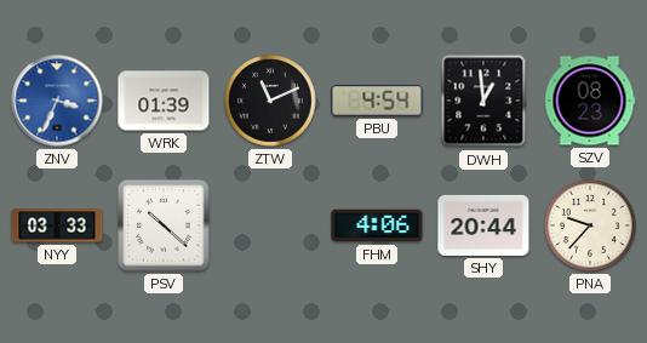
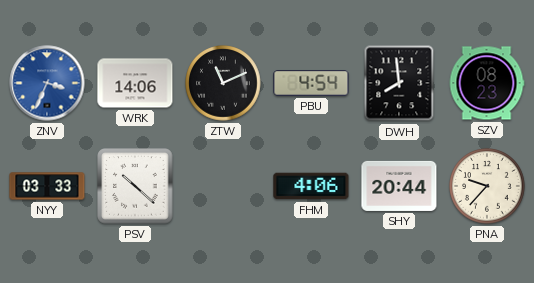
WRK: 01:39 -> 14:06 (135, 83)
DWH: 12:59 -> 7:59 (399, 83)
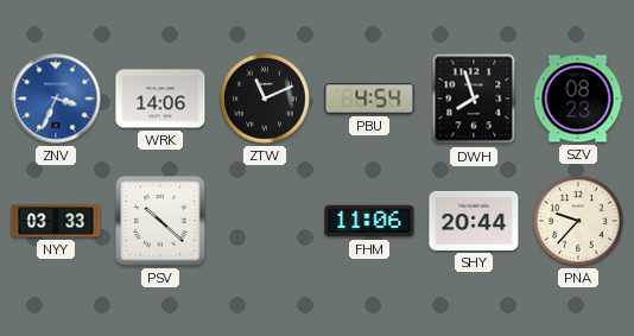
DWH: 7:59 -> 7:57 (474, 99)
FHM: 4:06 -> 11:06 (369, 221)
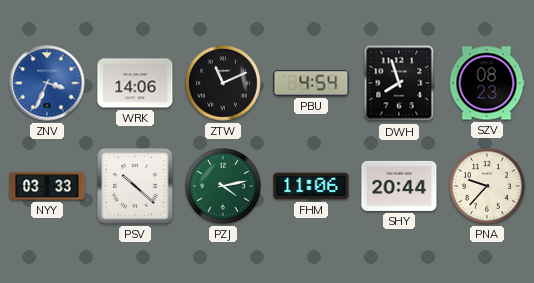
PZJ: none -> 4:13 (223, 186)
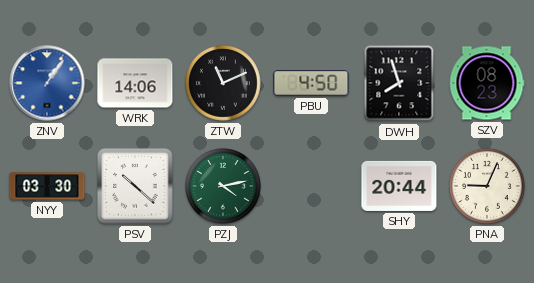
ZNV: 3:34 -> 1:06 (47, 83)
PBU: 4:54 -> 4:50 (311, 83)
NYY: 03:33 -> 03:30 (47, 186)
FHM: 11:06 -> none (311, 186)
PNA: 9:37 -> 9:04 (487, 186)
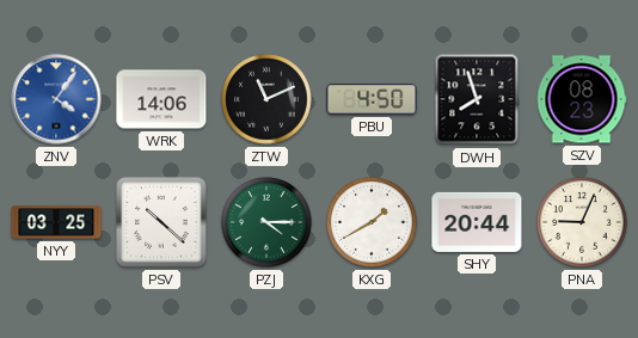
ZNV: 1:06 -> 4:06 (56, 99)
NYY: 03:30 -> 03:25 (56, 222)
PZJ: 4:13 -> 4:15 (266, 222)
KXG: none -> 1:40 (372, 222)
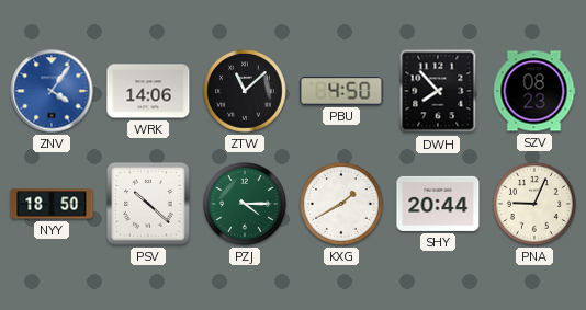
ZTW: 11:11 -> 11:08 (245, 91)
DWH: 7:57 -> 7:53 (438, 91)
NYY: 03:25 -> 18:50 (52, 204)
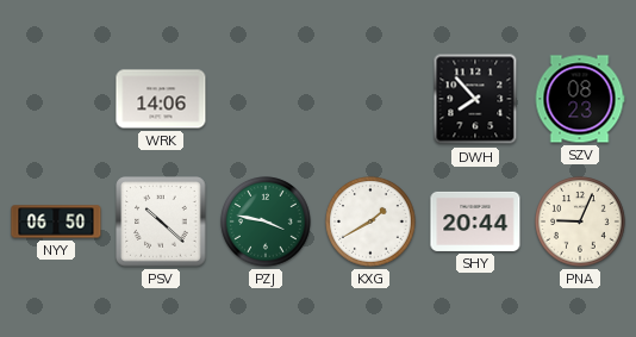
ZNV: 4:06 -> none (52, 91)
ZTW: 11:08 -> none (245, 91)
PBU: 4:50 -> none (341, 91)
NYY: 18:50 -> 06:50 (56, 221)
PZJ: 4:15 -> 3:47 (266, 221)
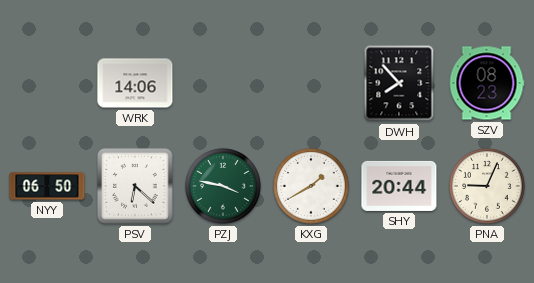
PSV: 10:22 -> 6:22 (135, 186)
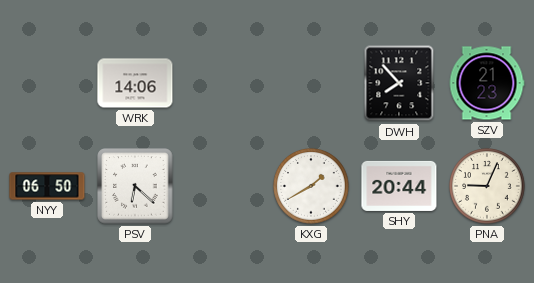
SZV: 08:23 -> 21:23 (487, 83)
PZJ: 3:47 -> none (223, 186)
